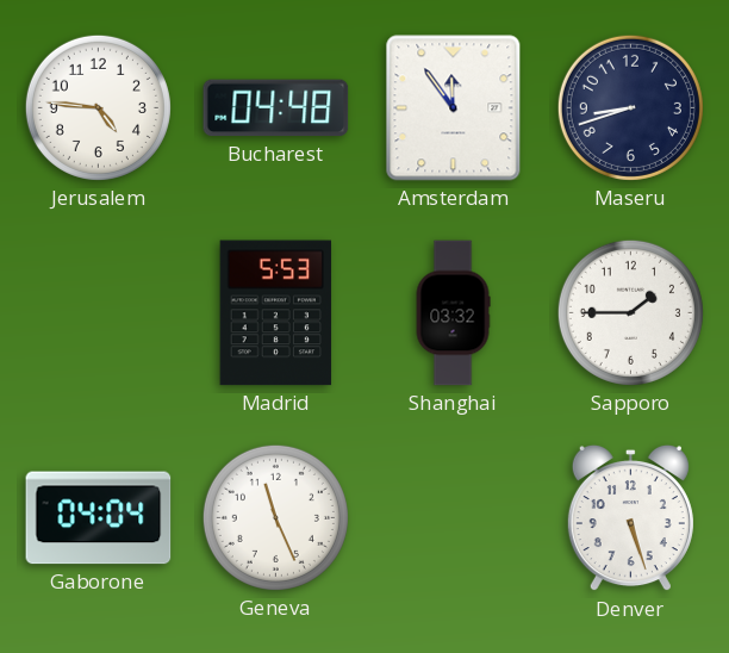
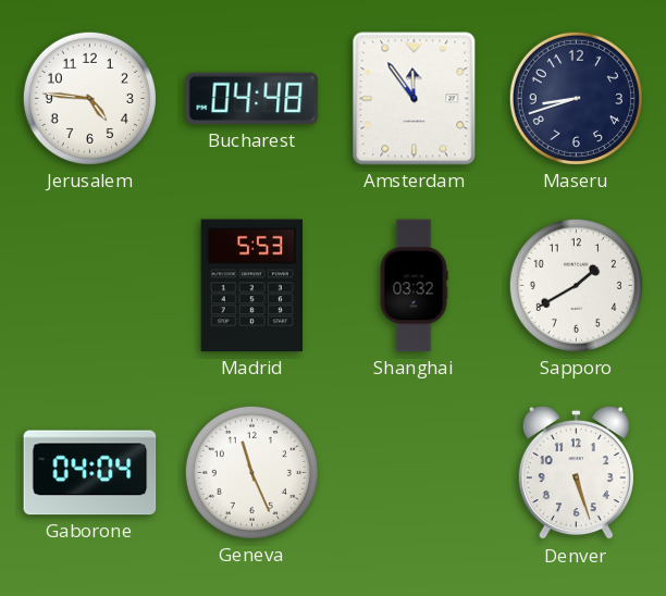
Sapporo: 1:45 -> 1:40 (576, 285)
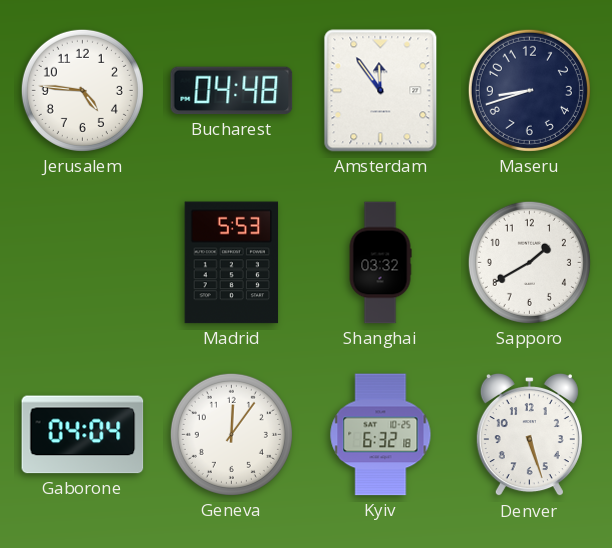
Geneva: 11:26 -> 12:06 (231, 434)
Kyiv: none -> 6:32 (381, 435)
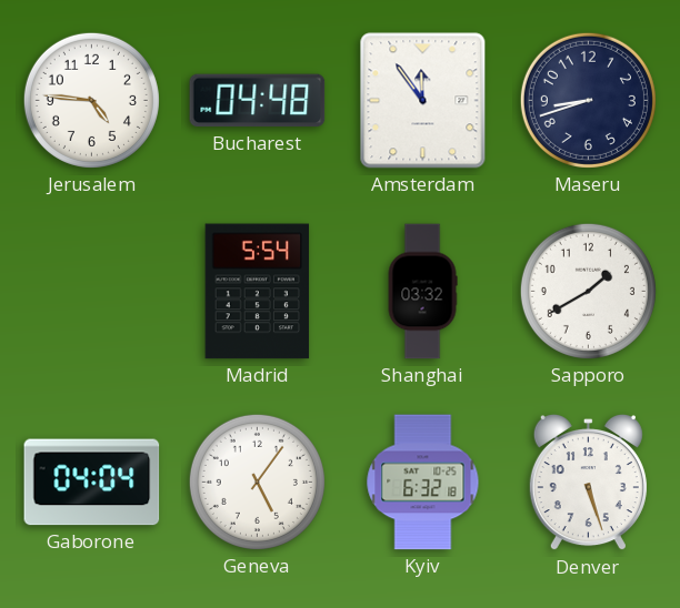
Madrid: 5:53 -> 5:54 (258, 292)
Geneva: 12:06 -> 5:06 (257, 482)
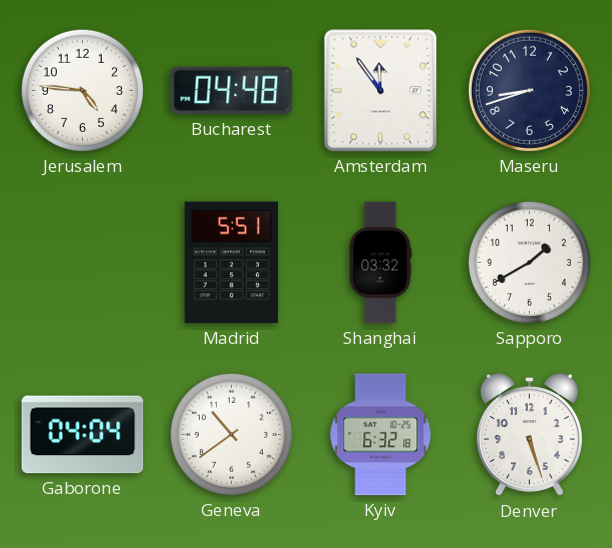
Madrid: 5:54 -> 5:51 (232, 263)
Geneva: 5:06 -> 10:39 (231, 434)
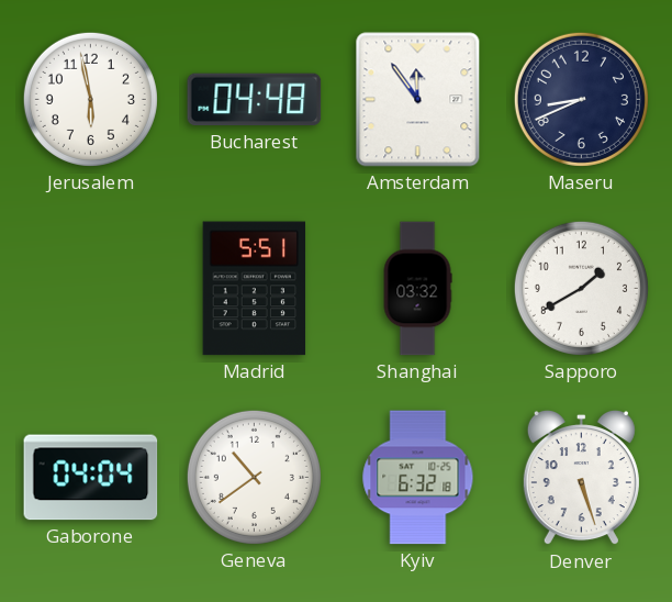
Jerusalem: 4:46 -> 5:58 (90, 99)
Maseru: 8:42 -> 8:41 (581, 99)
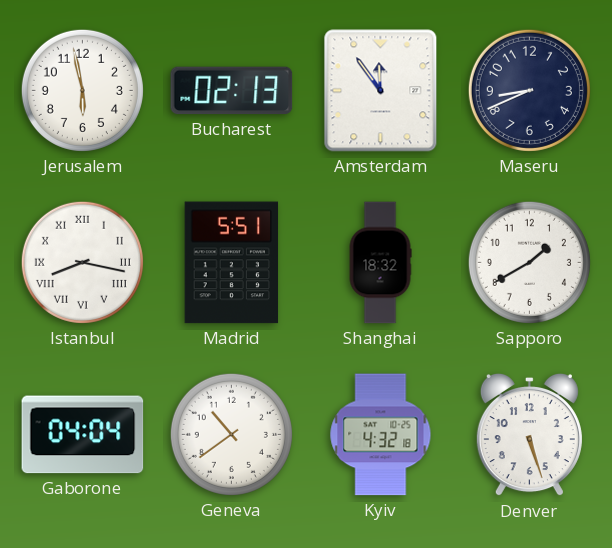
Bucharest: 04:48 -> 02:13 (232, 91)
Istanbul: none -> 8:17 (82, 262)
Shanghai: 03:32 -> 18:32 (380, 263)
Kyiv: 6:32 -> 4:32 (381, 435)
